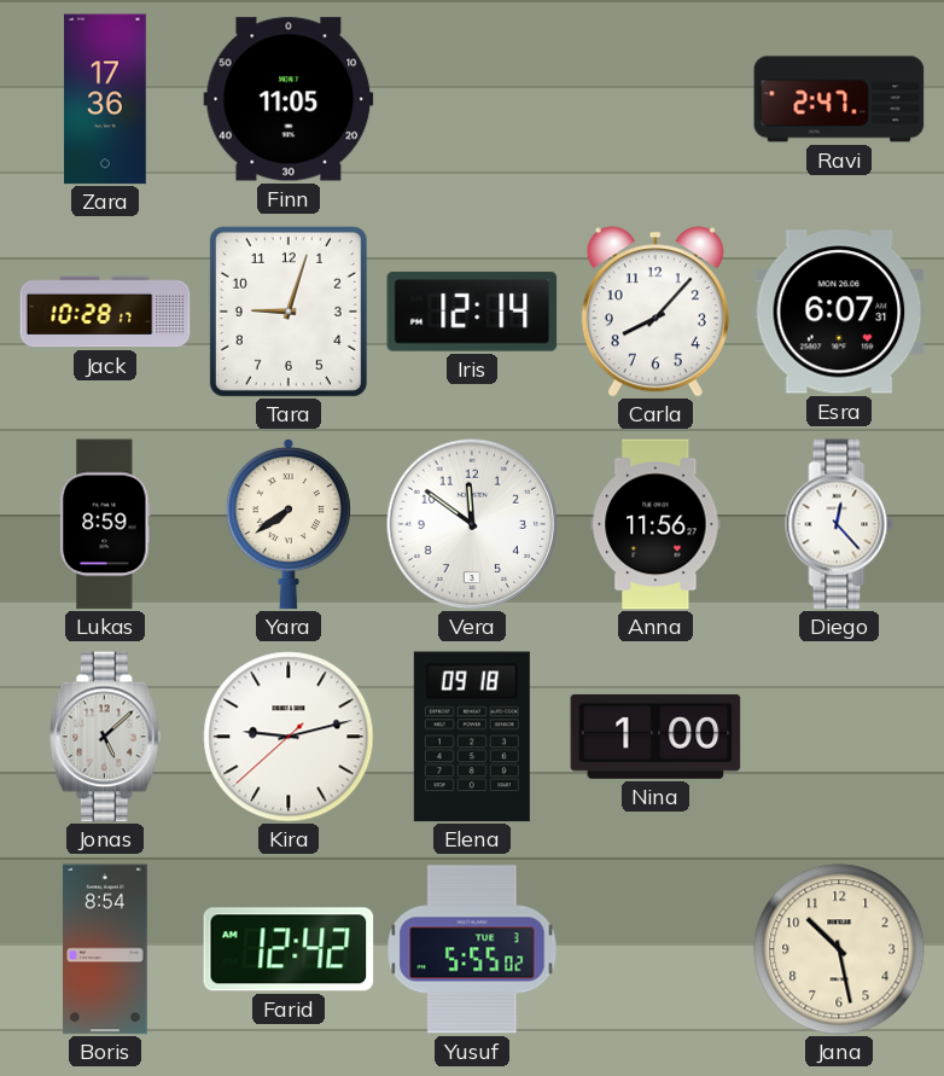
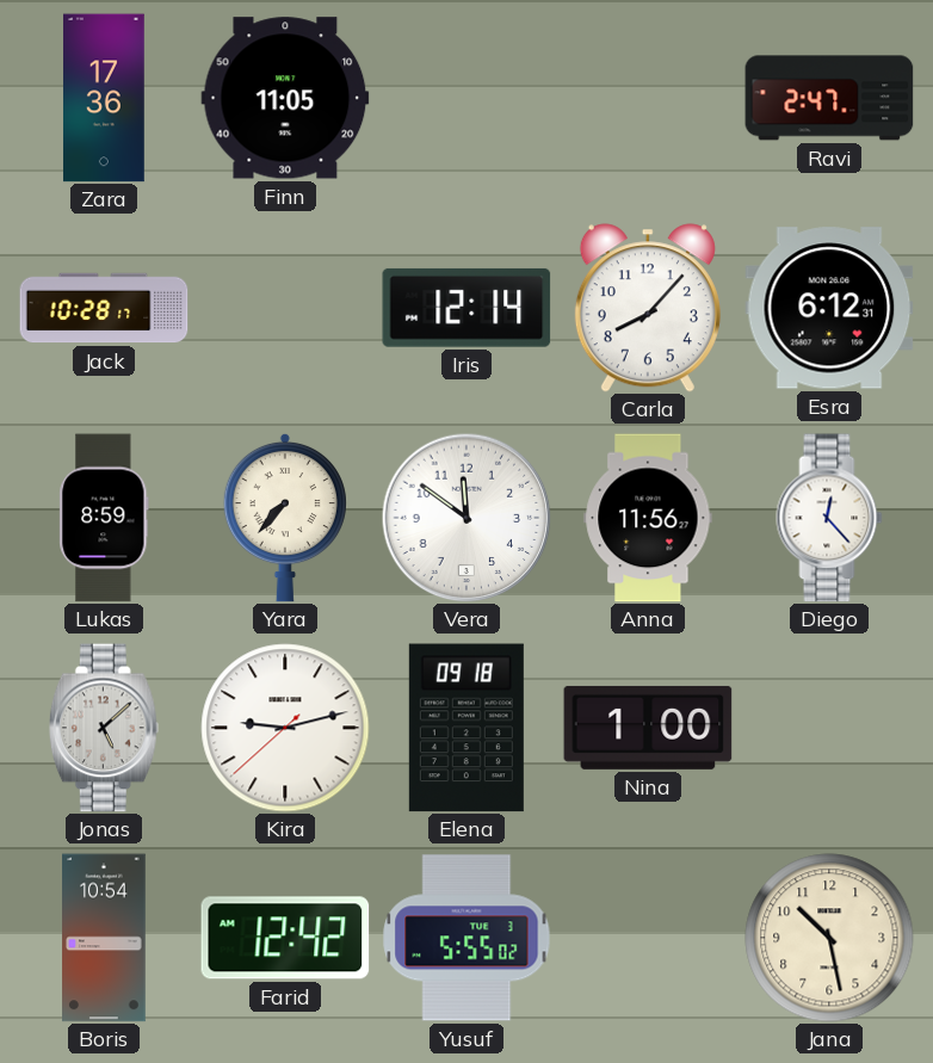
Tara: 9:03 -> none (289, 312)
Esra: 6:07 -> 6:12 (829, 308)
Yara: 7:39 -> 7:37 (285, 518)
Boris: 8:54 -> 10:54 (104, 938)
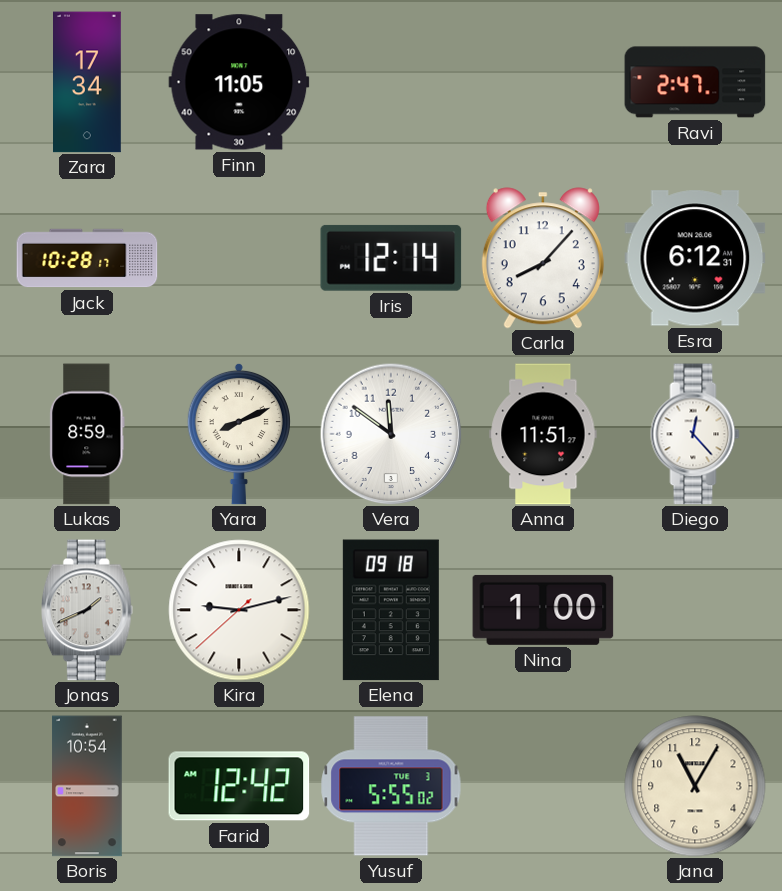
Zara: 17:36 -> 17:34 (88, 82)
Yara: 7:37 -> 8:11 (239, 434)
Anna: 11:56 -> 11:51 (543, 434)
Jonas: 5:08 -> 1:41 (87, 610)
Jana: 10:28 -> 11:05 (695, 786)
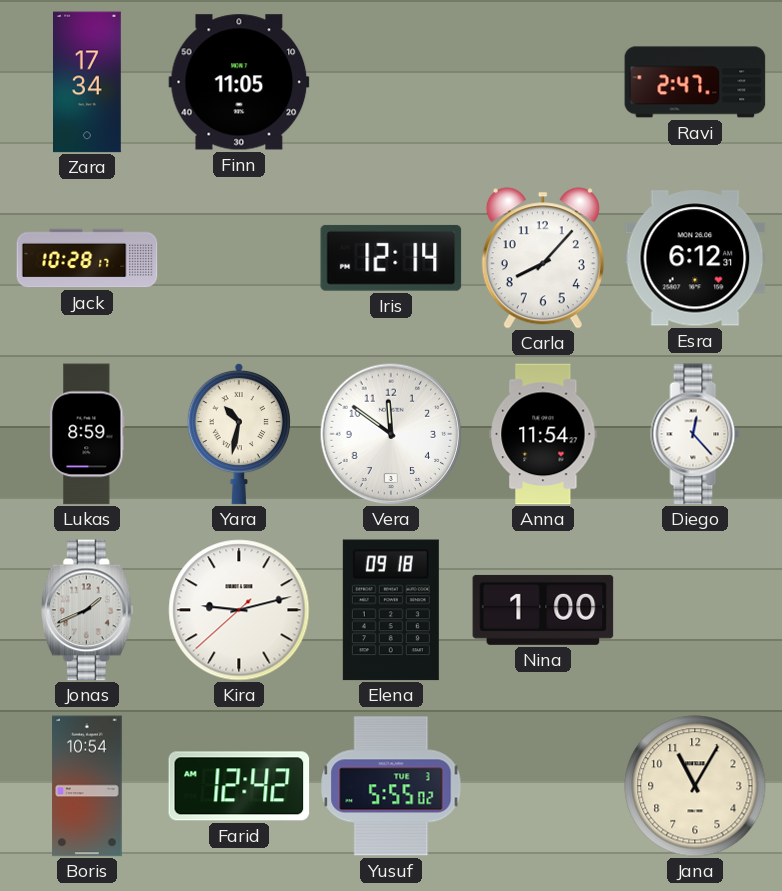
Yara: 8:11 -> 10:32 (239, 434)
Anna: 11:51 -> 11:54 (543, 434)
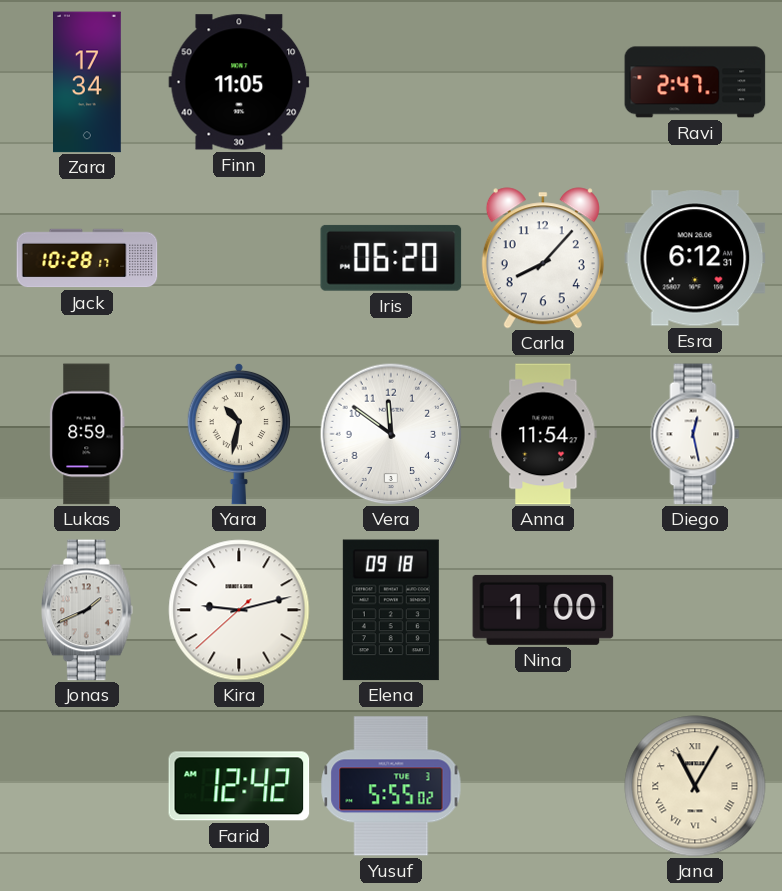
Iris: 12:14 -> 06:20 (391, 258)
Diego: 12:23 -> 12:28 (695, 434)
Boris: 10:54 -> none (87, 786)
Jana numerals: Arabic -> Roman (695, 786)
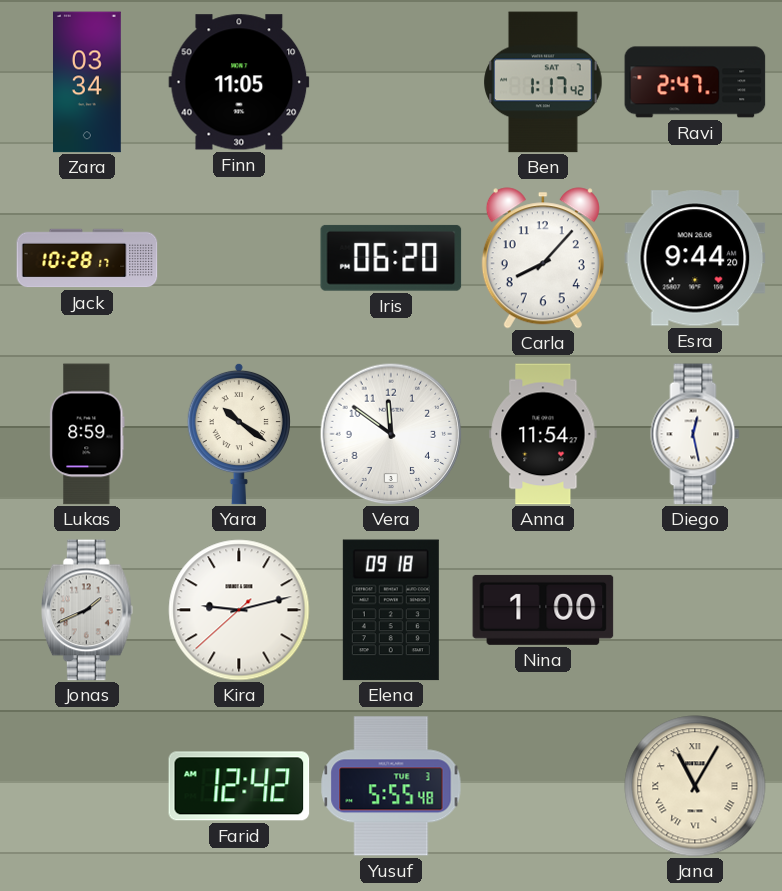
Zara: 17:34 -> 03:34 (88, 82)
Ben: none -> 1:17 (543, 82)
Esra: 6:12 -> 9:44 (695, 258)
Yara: 10:32 -> 10:21 (239, 434)
Yusuf: 5:55:02 -> 5:55:48 (391, 786)
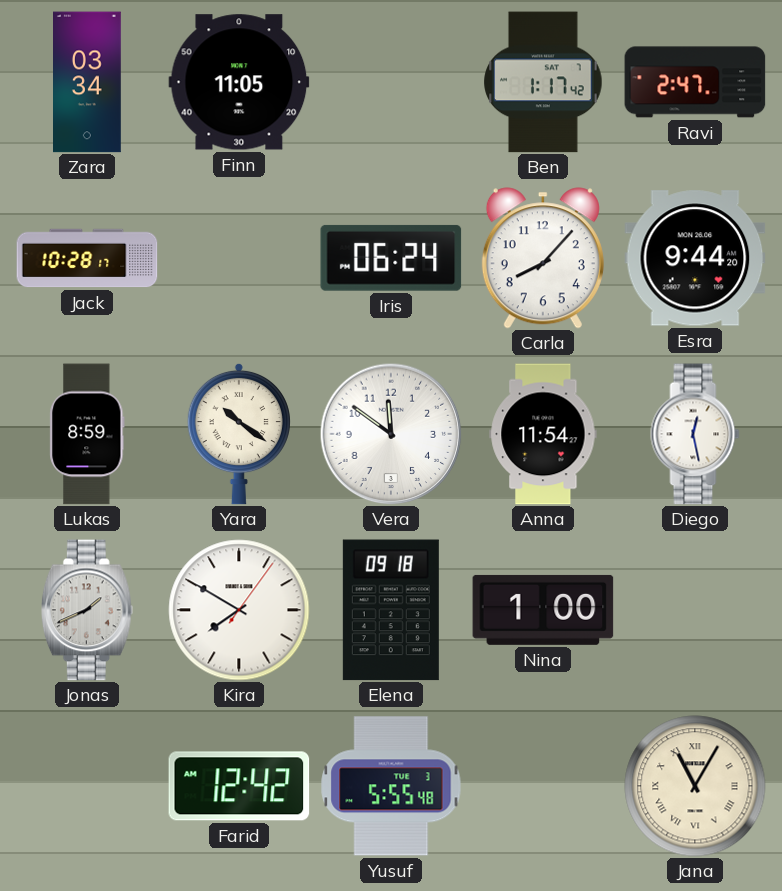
Iris: 06:20 -> 06:24 (391, 258)
Kira: 9:12 -> 7:50 (239, 610)
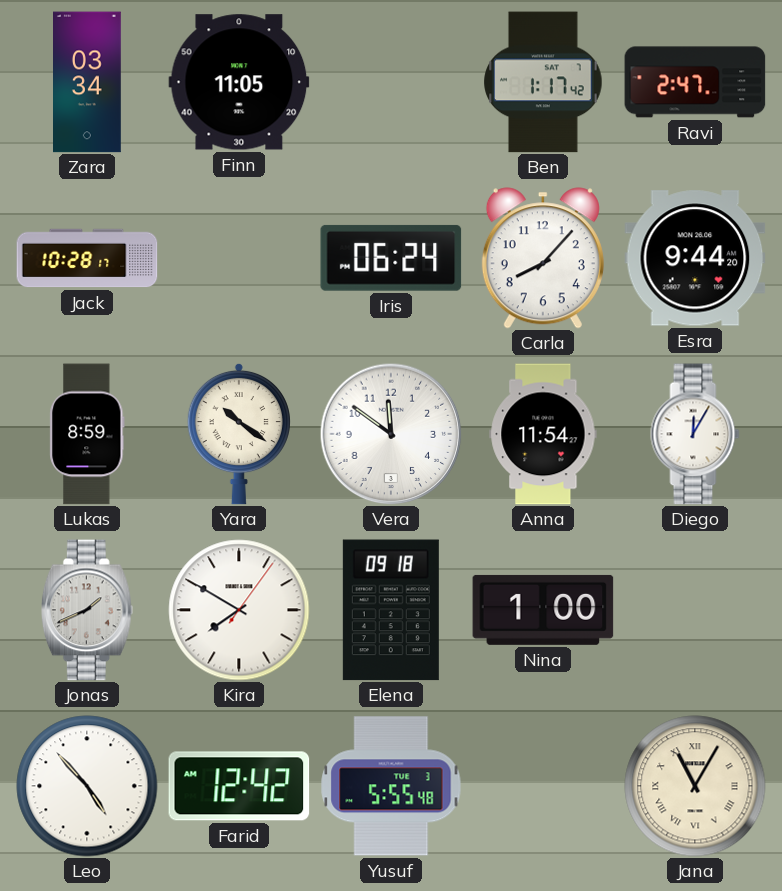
Diego: 12:28 -> 12:05 (695, 434)
Leo: none -> 4:53 (87, 786)
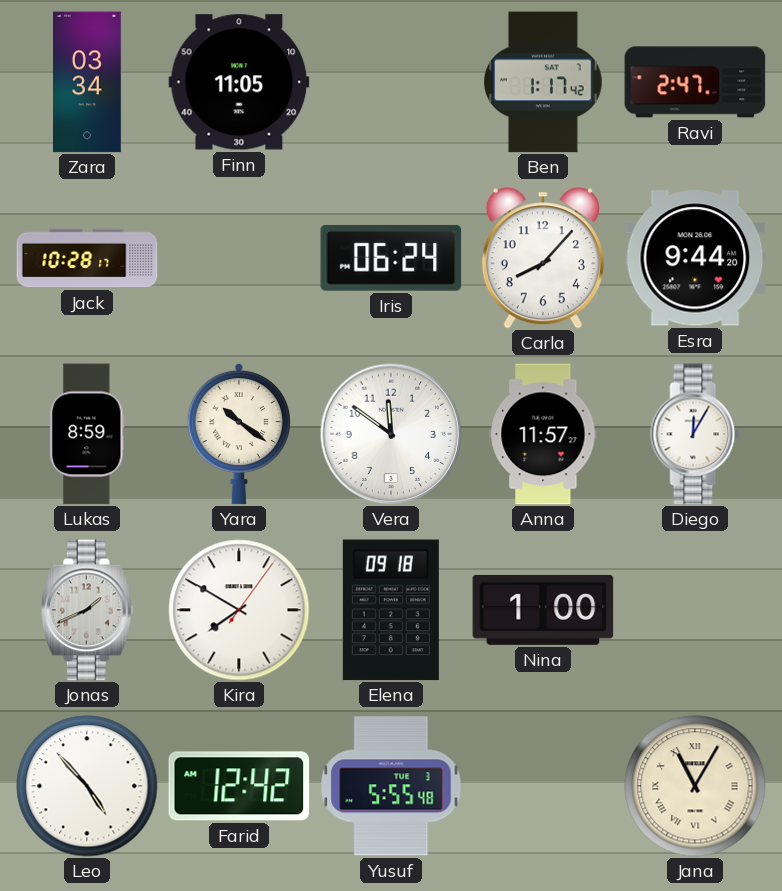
Anna: 11:54 -> 11:57 (543, 434)
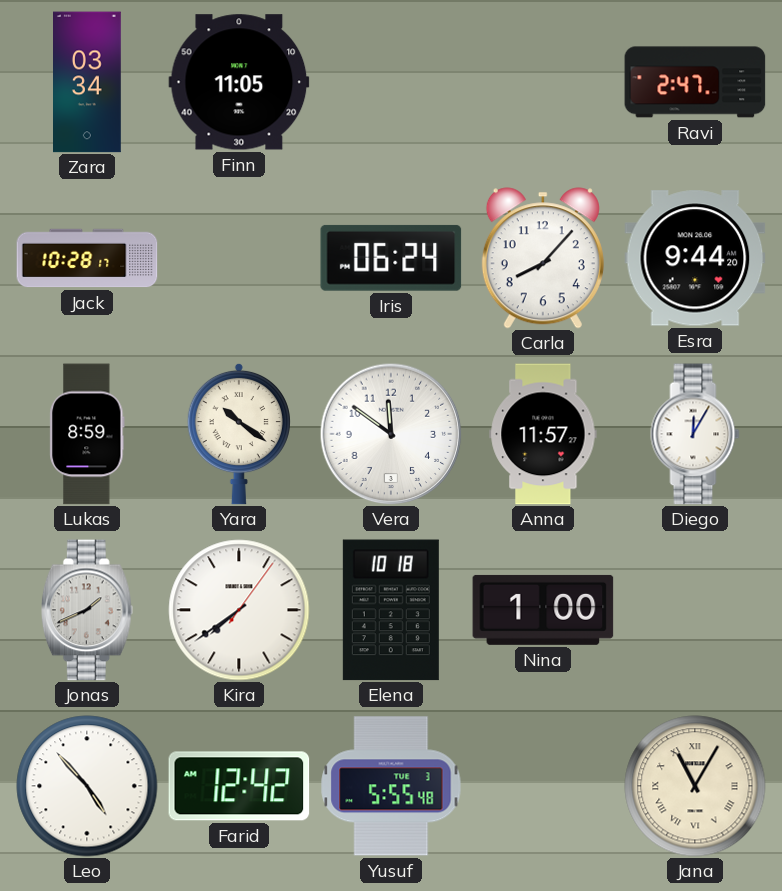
Ben: 1:17 -> none (543, 82)
Kira: 7:50 -> 7:39 (239, 610)
Elena: 09:18 -> 10:18 (391, 610)
